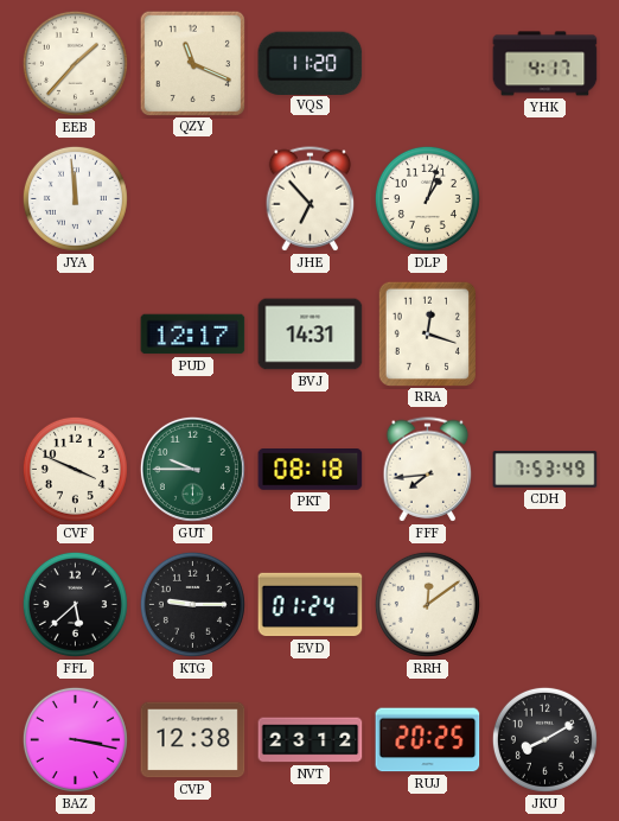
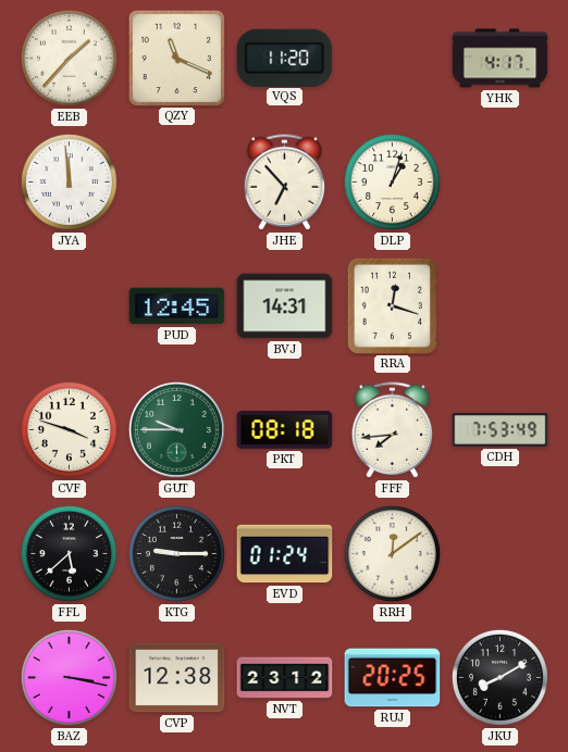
PUD: 12:17 -> 12:45 (177, 306)
CVF: 3:49 -> 3:48 (69, 429)
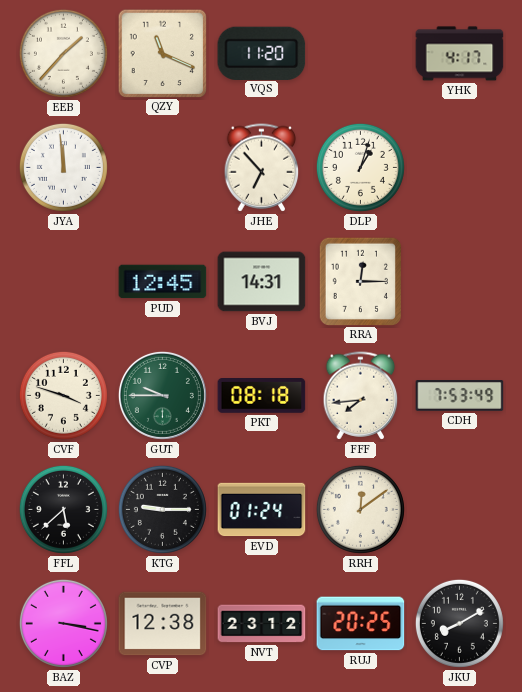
RRA: 12:18 -> 12:15 (360, 281)
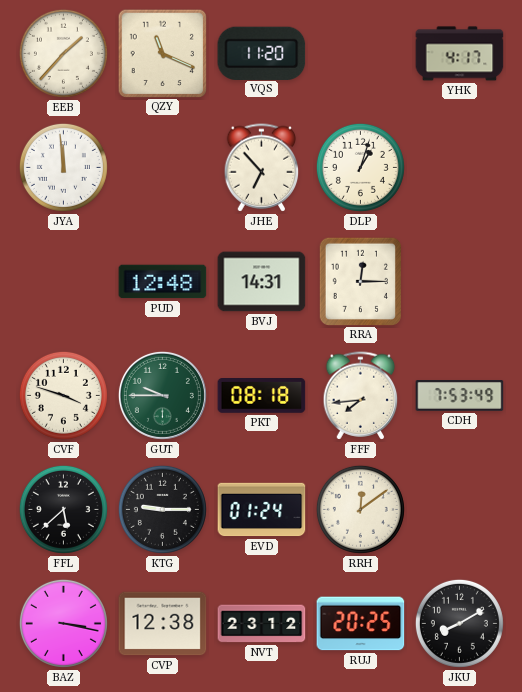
PUD: 12:45 -> 12:48 (163, 282)
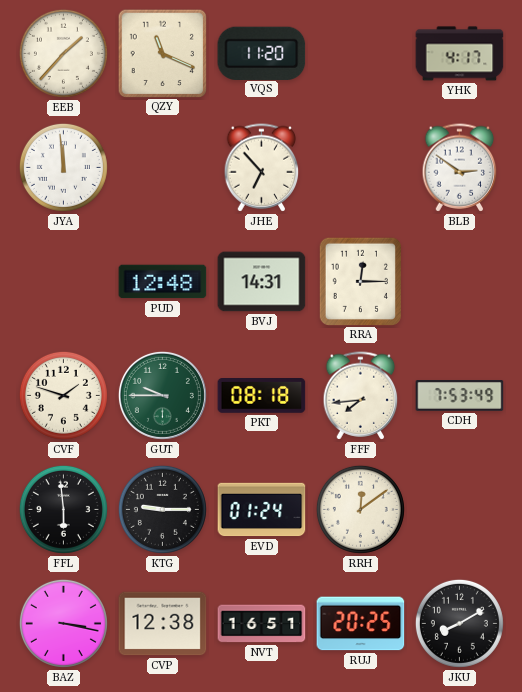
DLP: 1:03 -> none (360, 167)
BLB: none -> 2:51 (460, 168)
CVF: 3:48 -> 1:48 (63, 395)
FFL: 5:38 -> 5:59 (63, 509)
NVT: 23:12 -> 16:51 (262, 624)
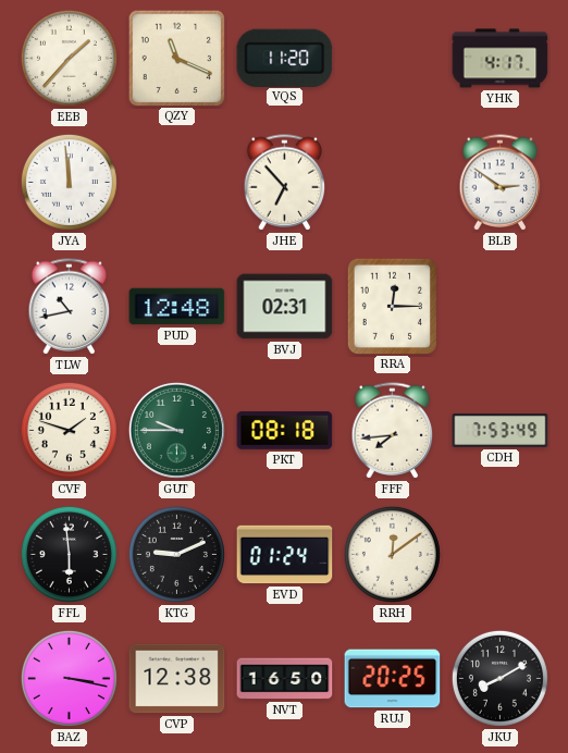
TLW: none -> 10:43 (70, 307)
BVJ: 14:31 -> 02:31 (285, 307)
KTG: 9:15 -> 9:11 (176, 554)
NVT: 16:51 -> 16:50 (285, 679)
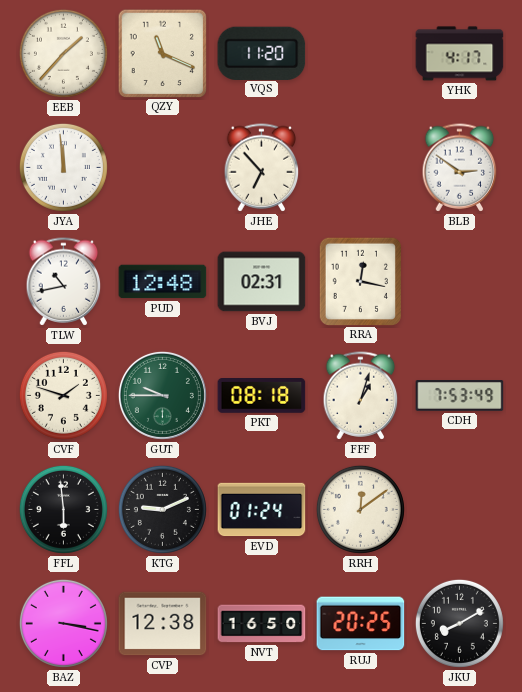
RRA: 12:15 -> 12:17 (360, 281)
FFF: 7:44 -> 1:03 (361, 396)
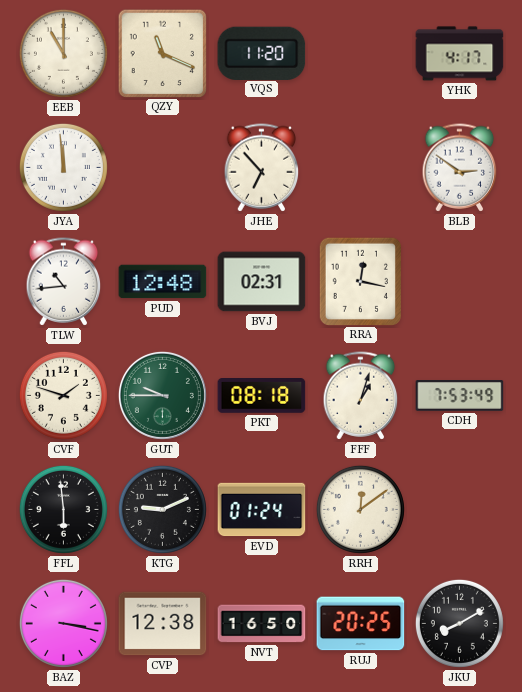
EEB: 1:37 -> 11:00 (63, 53)
TLW: 10:43 -> 10:44 (64, 282)
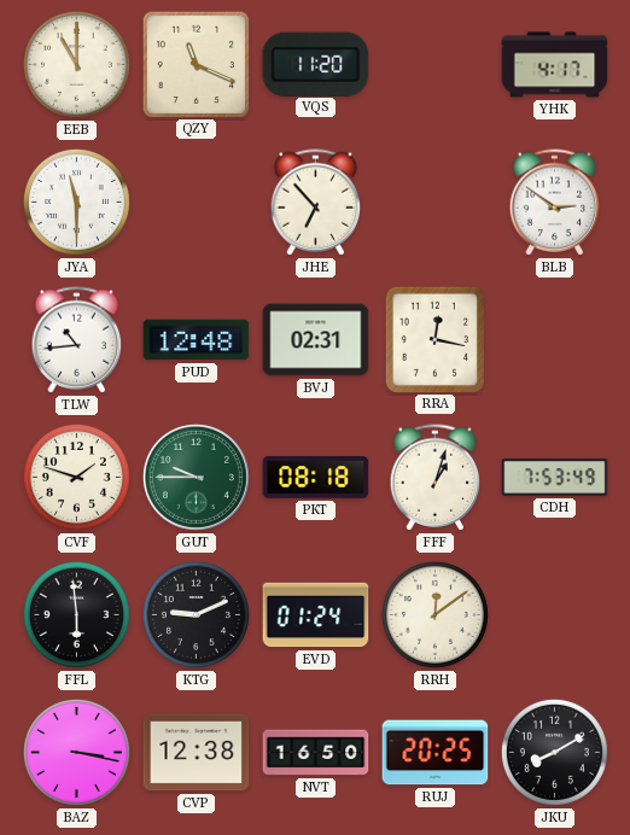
JYA: 11:59 -> 11:30 (76, 202)
